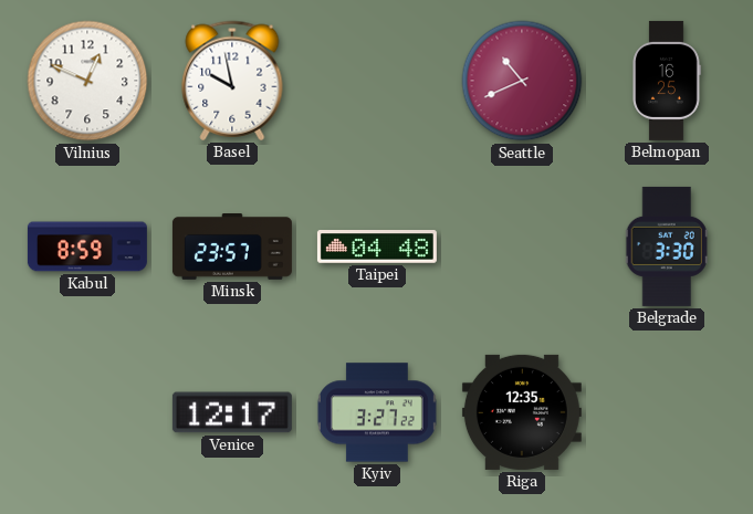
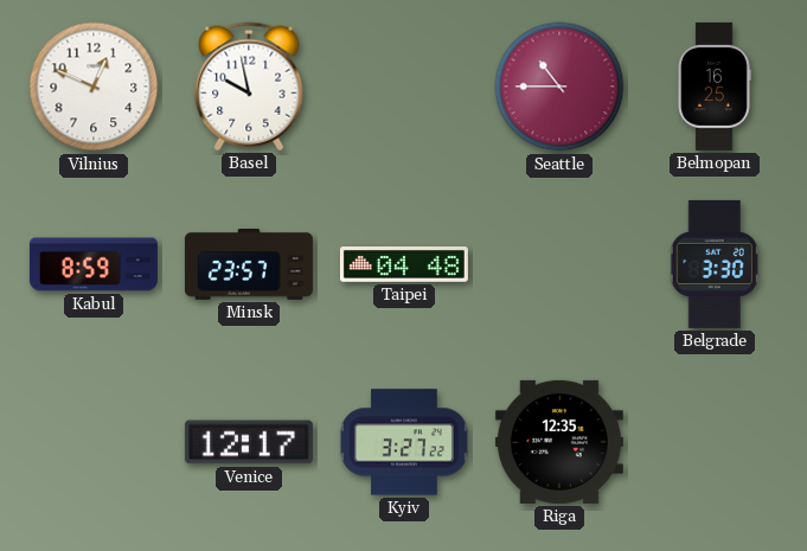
Seattle: 10:41 -> 10:45 (559, 87)
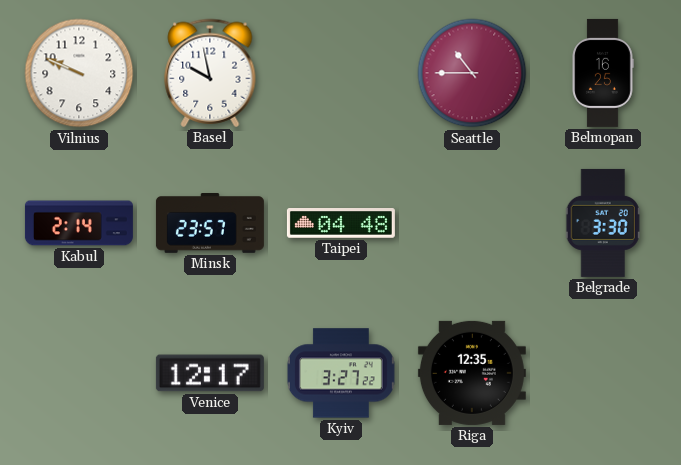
Vilnius: 12:49 -> 9:49 (79, 73)
Kabul: 8:59 -> 2:14 (79, 223)
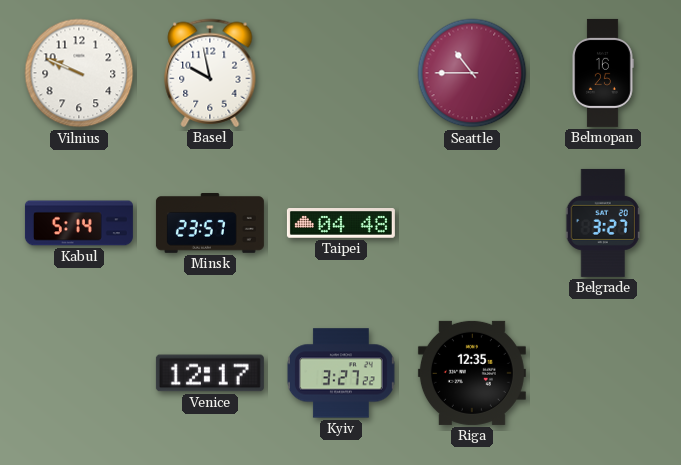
Kabul: 2:14 -> 5:14 (79, 223)
Belgrade: 3:30 -> 3:27 (603, 223)
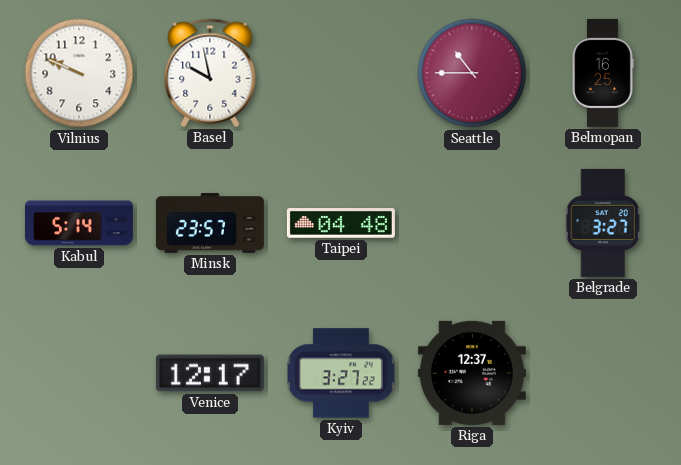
Riga: 12:35 -> 12:37 (472, 373)
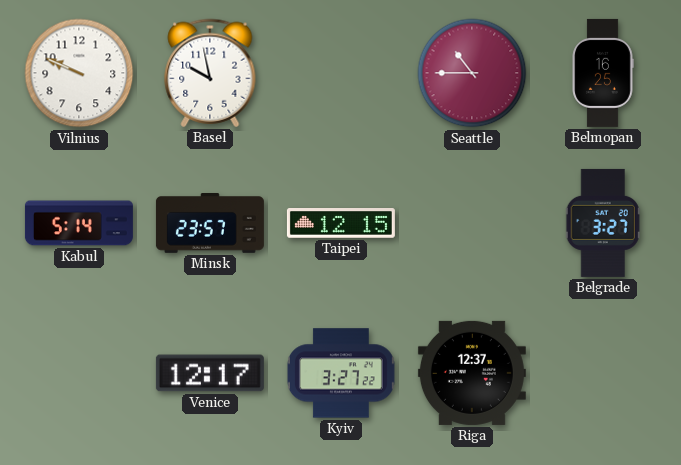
Taipei: 04:48 -> 12:15 (341, 223)
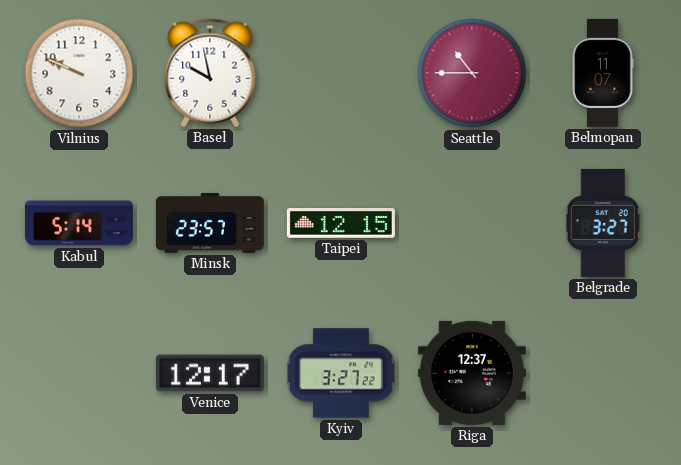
Belmopan: 16:25 -> 11:07 (603, 73)
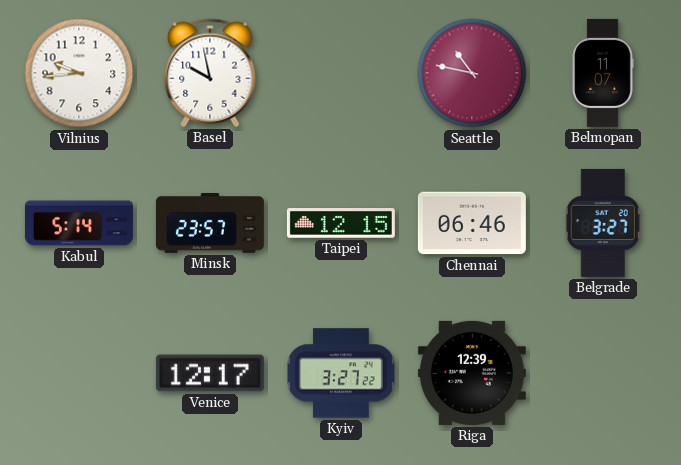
Vilnius: 9:49 -> 9:44 (79, 73)
Seattle: 10:45 -> 10:47 (472, 73)
Chennai: none -> 06:46 (472, 223)
Riga: 12:37 -> 12:39 (472, 373)
